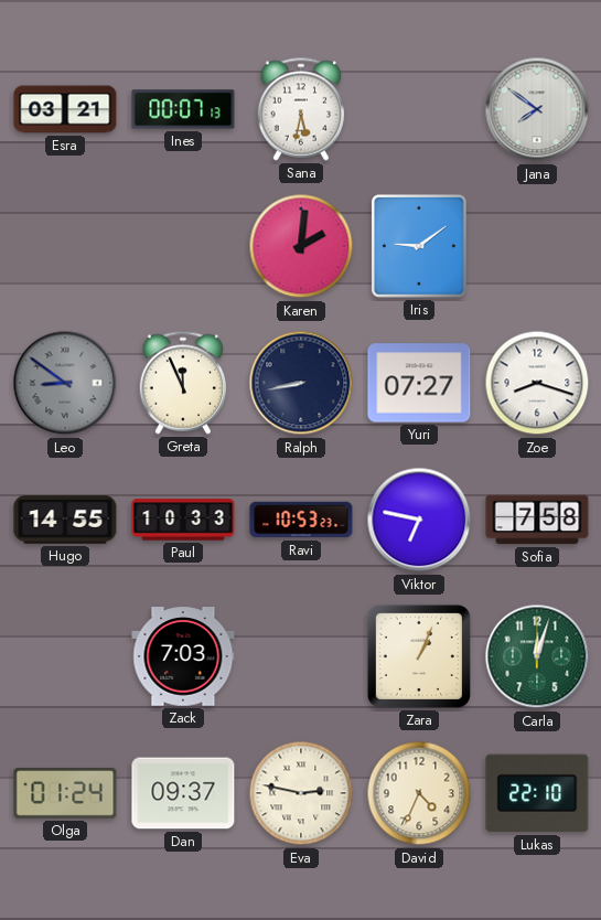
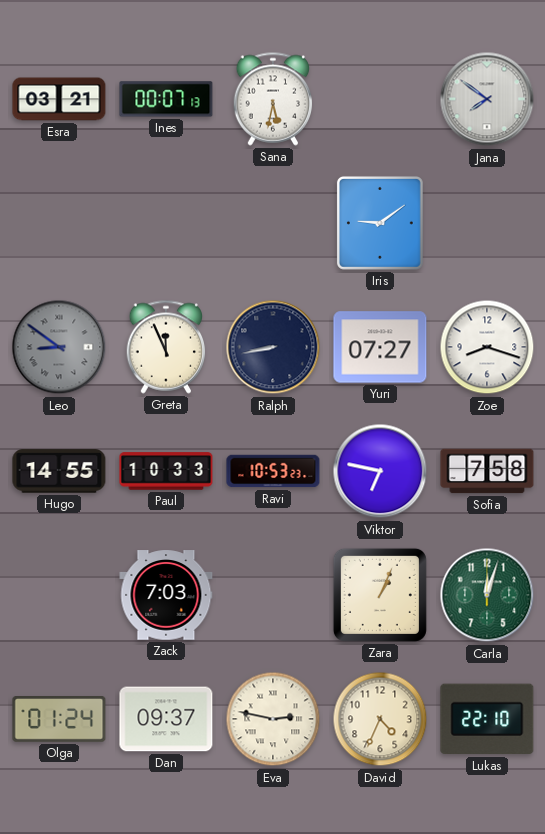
Karen: 2:01 -> none (301, 246)
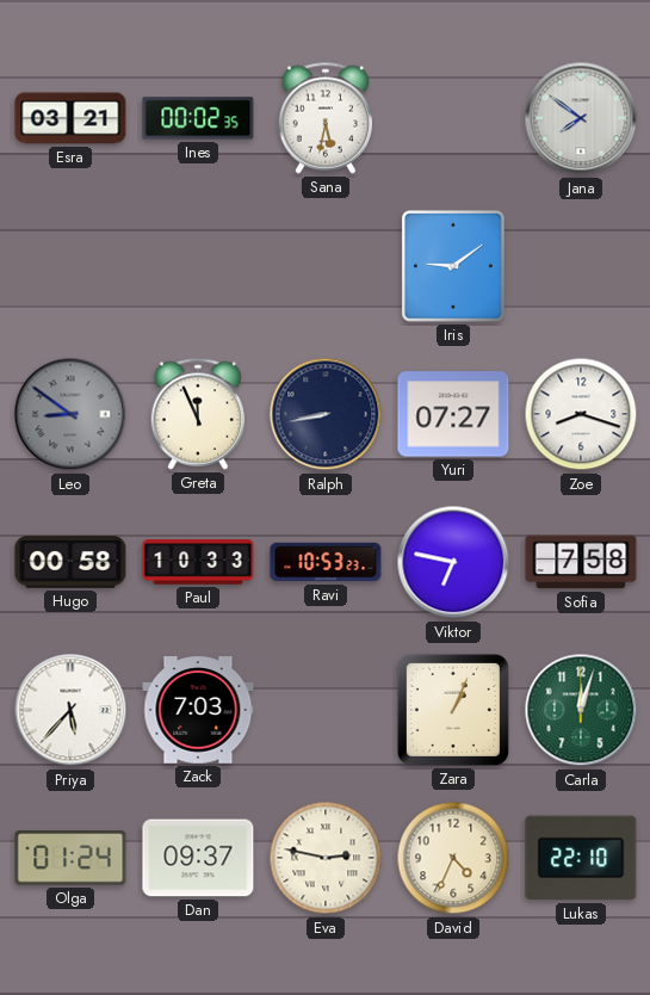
Ines: 00:07 -> 00:02 (198, 118)
Hugo: 14:55 -> 00:58 (70, 562)
Priya: none -> 5:37 (70, 710)
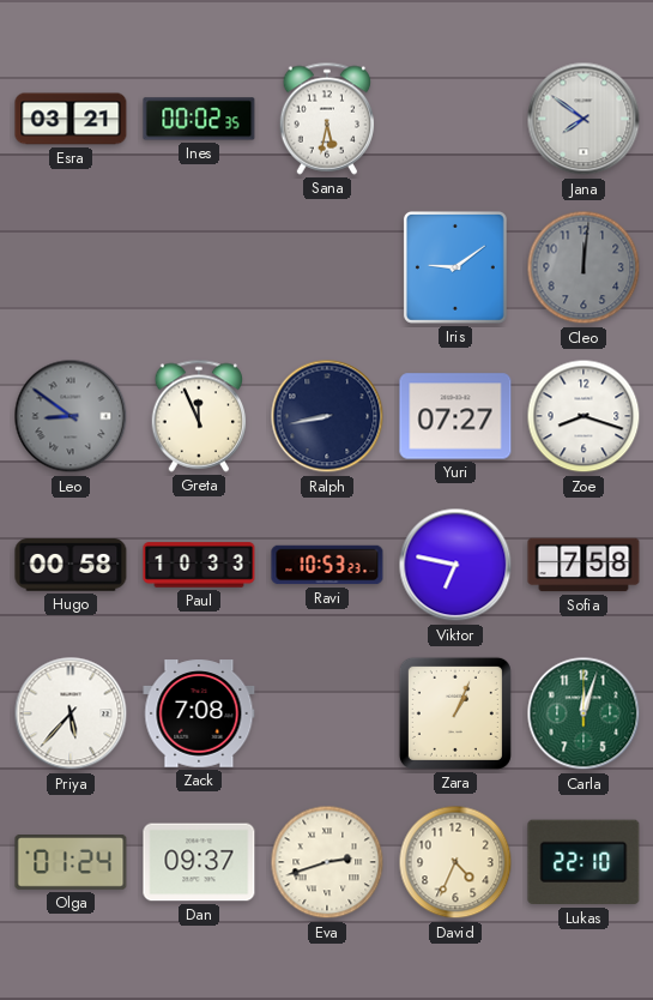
Cleo: none -> 12:01 (584, 267)
Zack: 7:03 -> 7:08 (199, 713)
Eva: 2:47 -> 2:42 (327, 862)
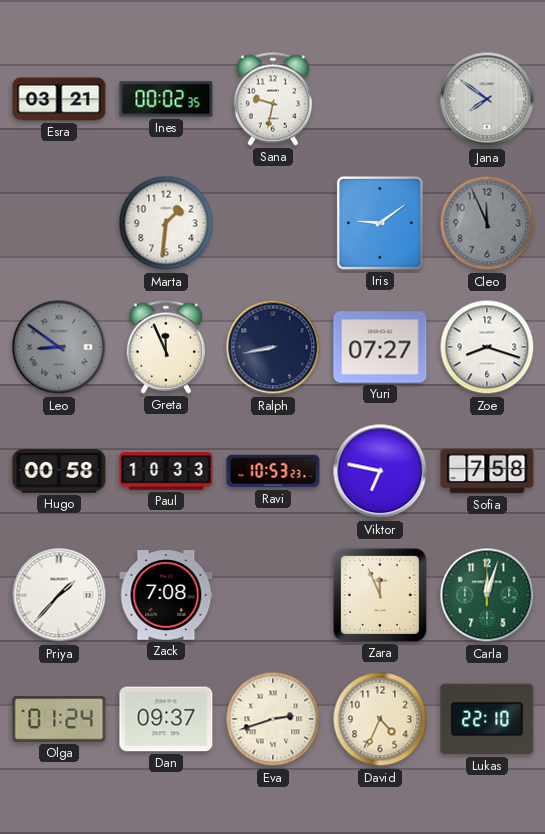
Sana: 5:32 -> 9:32 (273, 99)
Marta: none -> 1:31 (166, 223)
Cleo: 12:01 -> 11:56 (487, 223)
Priya: 5:37 -> 1:37 (59, 595)
Zara: 1:04 -> 11:56 (380, 595)
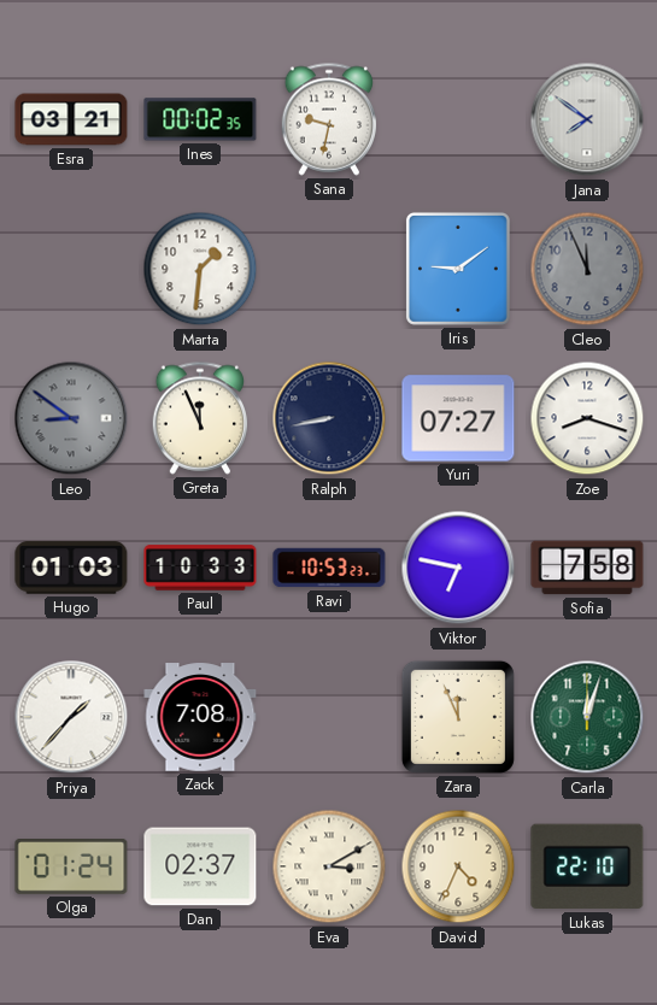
Hugo: 00:58 -> 01:03 (71, 568)
Dan: 09:37 -> 02:37 (200, 866)
Eva: 2:42 -> 3:10 (329, 866)
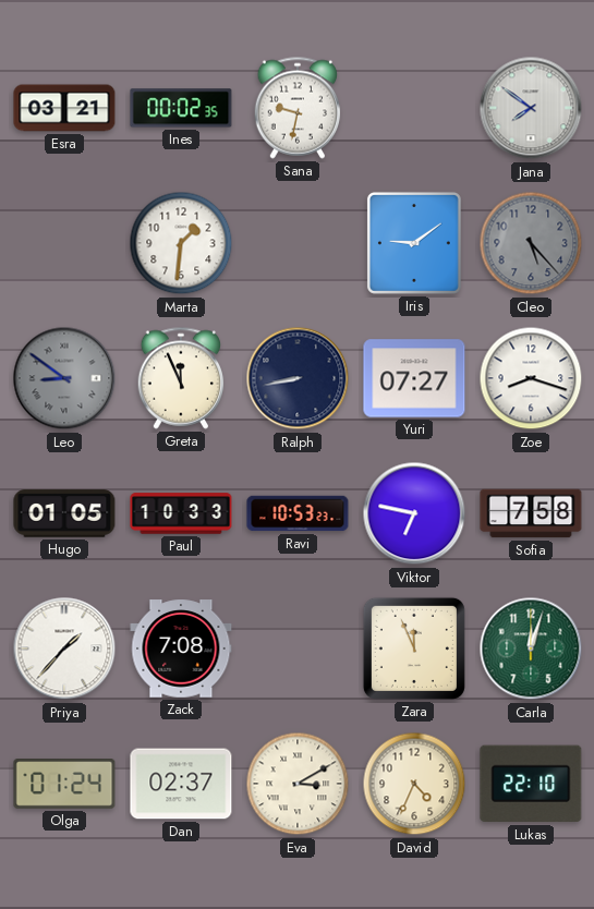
Cleo: 11:56 -> 5:23 (531, 243)
Hugo: 01:03 -> 01:05 (64, 513)
